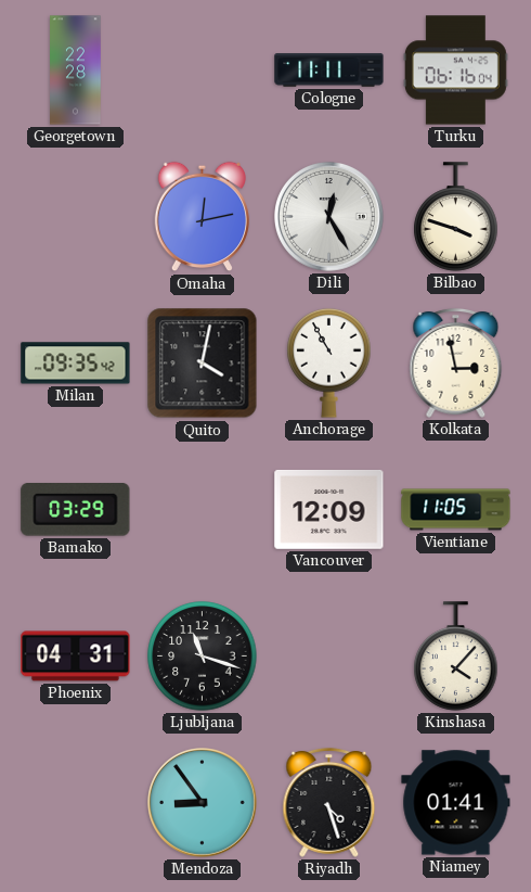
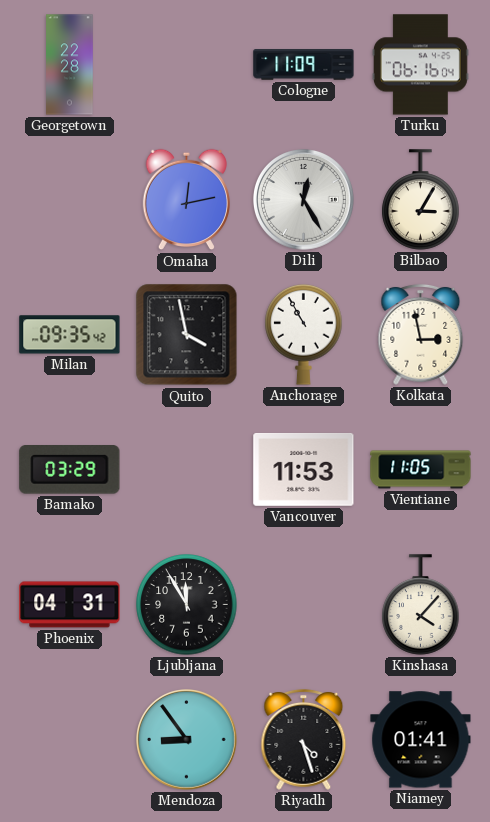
Cologne: 11:11 -> 11:09 (304, 65)
Bilbao: 3:48 -> 3:05 (421, 200)
Quito: 4:02 -> 3:58 (187, 335)
Vancouver: 12:09 -> 11:53 (304, 469)
Ljubljana: 11:18 -> 11:55 (187, 605)
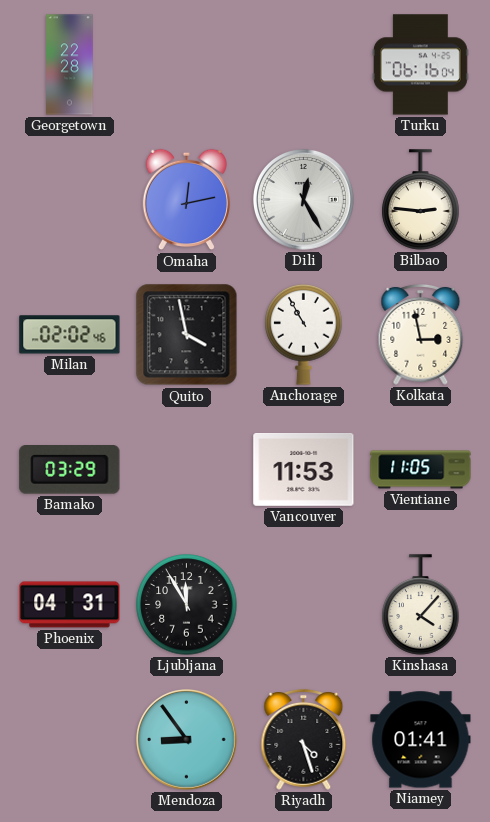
Cologne: 11:09 -> none (304, 65)
Bilbao: 3:05 -> 2:46 (421, 200)
Milan: 09:35 -> 02:02 (70, 335)
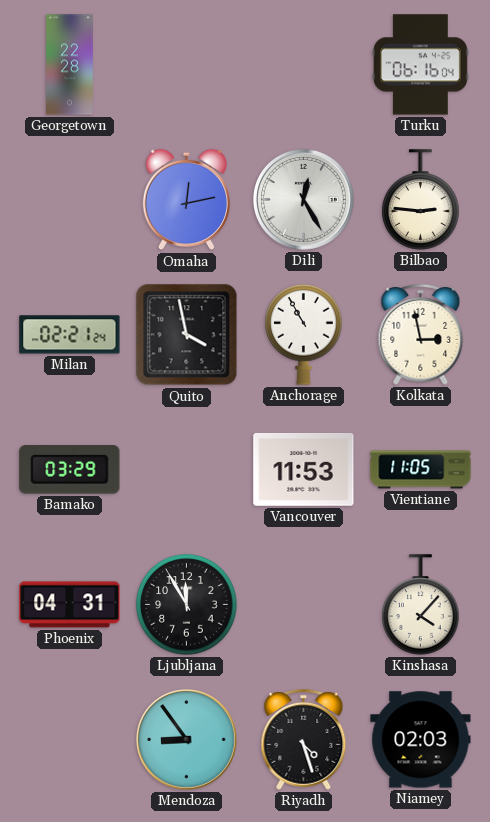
Milan: 02:02 -> 02:21 (70, 335)
Niamey: 01:41 -> 02:03 (421, 740)
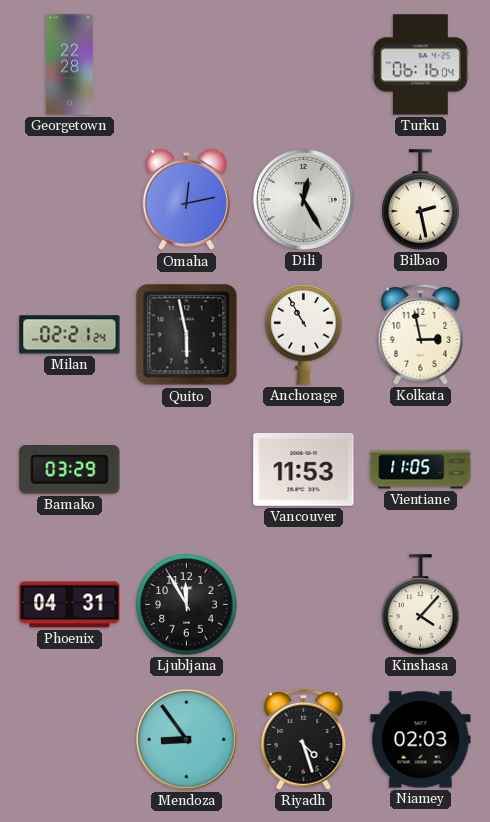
Bilbao: 2:46 -> 2:28 (421, 200)
Quito: 3:58 -> 5:58 (187, 335)
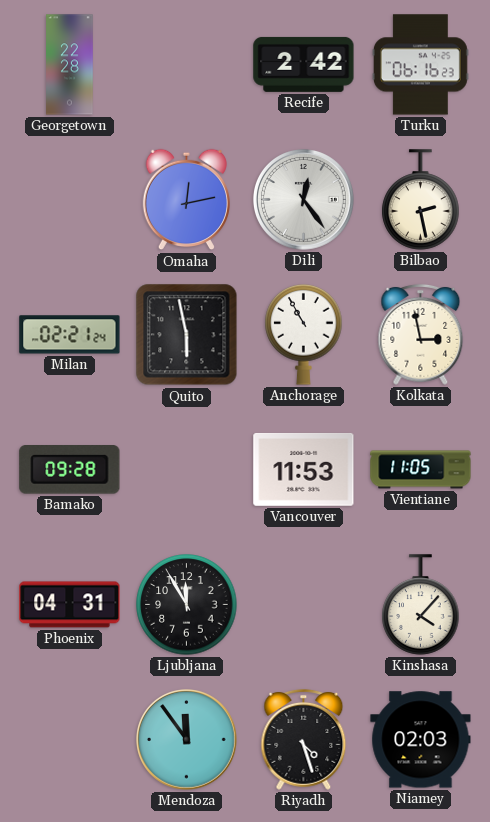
Recife: none -> 2:42 (304, 64)
Turku: 06:16:04 -> 06:16:23 (420, 65)
Dili: 12:25 -> 12:24 (304, 200)
Bamako: 03:29 -> 09:28 (70, 470)
Mendoza: 8:54 -> 11:54 (187, 740)
